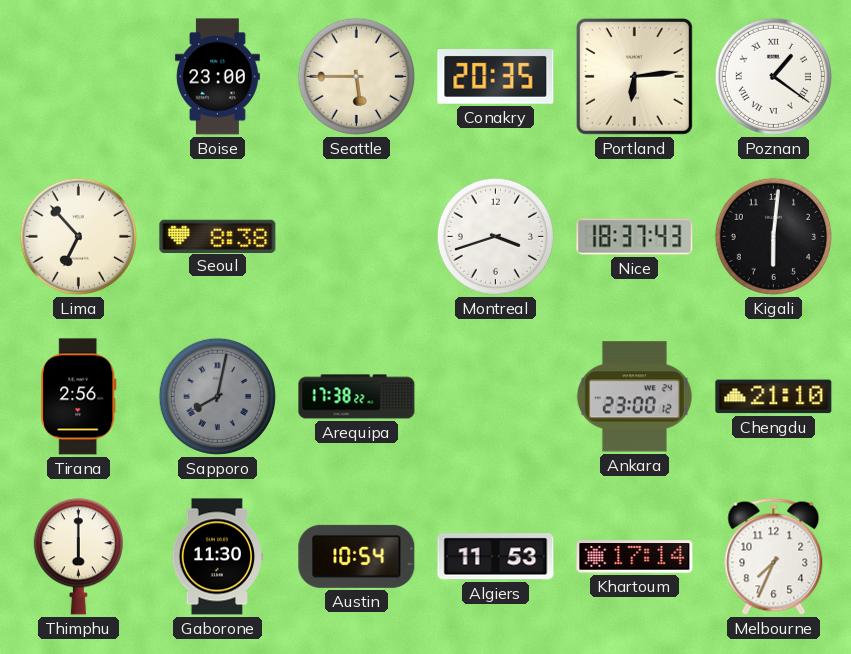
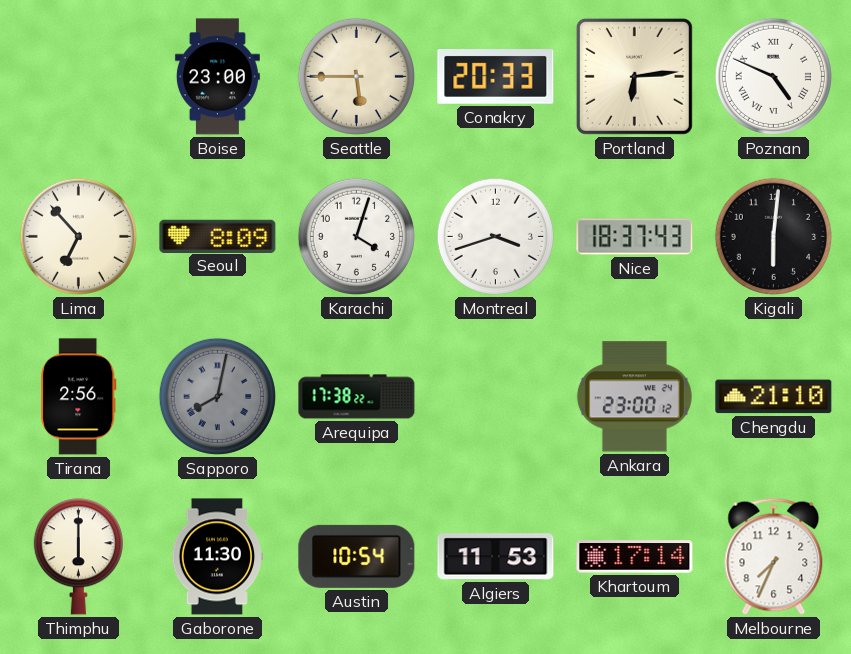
Conakry: 20:35 -> 20:33 (496, 77)
Poznan: 1:21 -> 4:49 (773, 76)
Seoul: 8:38 -> 8:09 (218, 236)
Karachi: none -> 4:03 (356, 236)
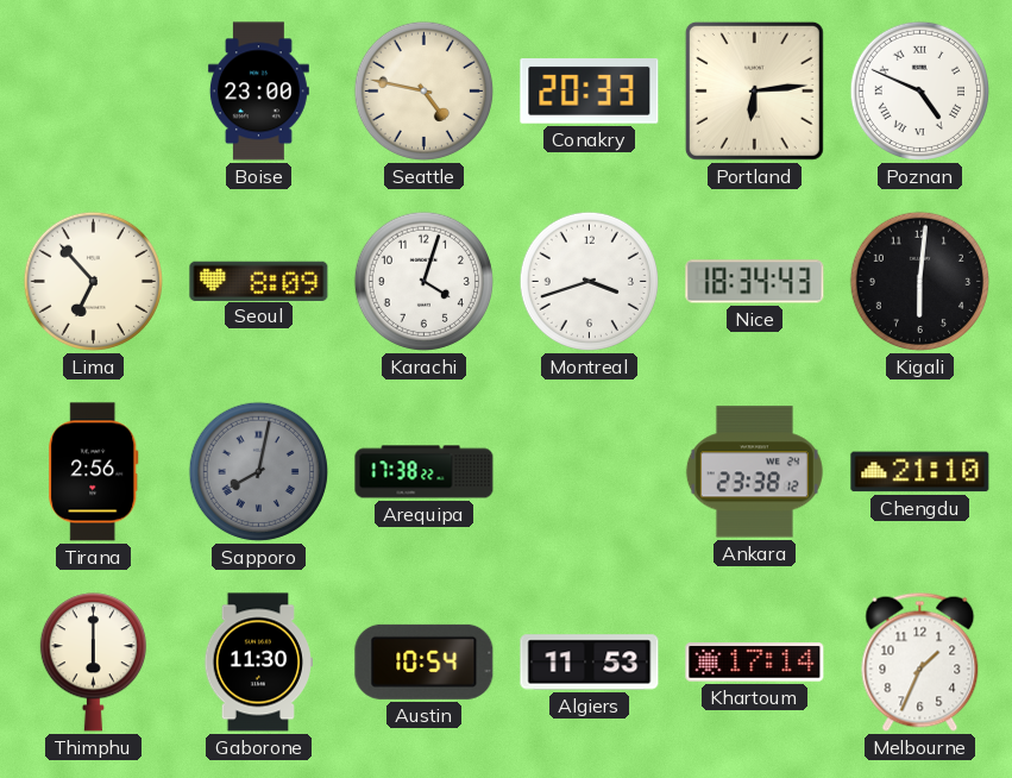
Seattle: 5:45 -> 4:47 (423, 90)
Nice: 18:37 -> 18:34 (755, 282)
Ankara: 23:00 -> 23:38 (754, 472)
Melbourne: 7:34 -> 1:34 (920, 661)
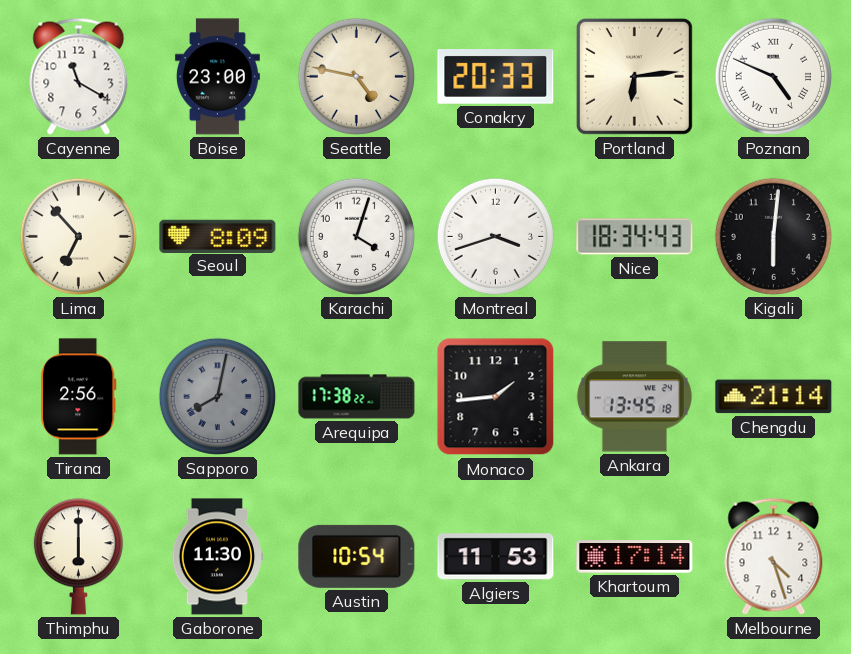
Cayenne: none -> 11:20 (79, 76)
Monaco: none -> 1:44 (496, 397)
Ankara: 23:38 -> 13:45 (634, 397)
Chengdu: 21:10 -> 21:14 (774, 397)
Melbourne: 1:34 -> 4:27 (774, 556)
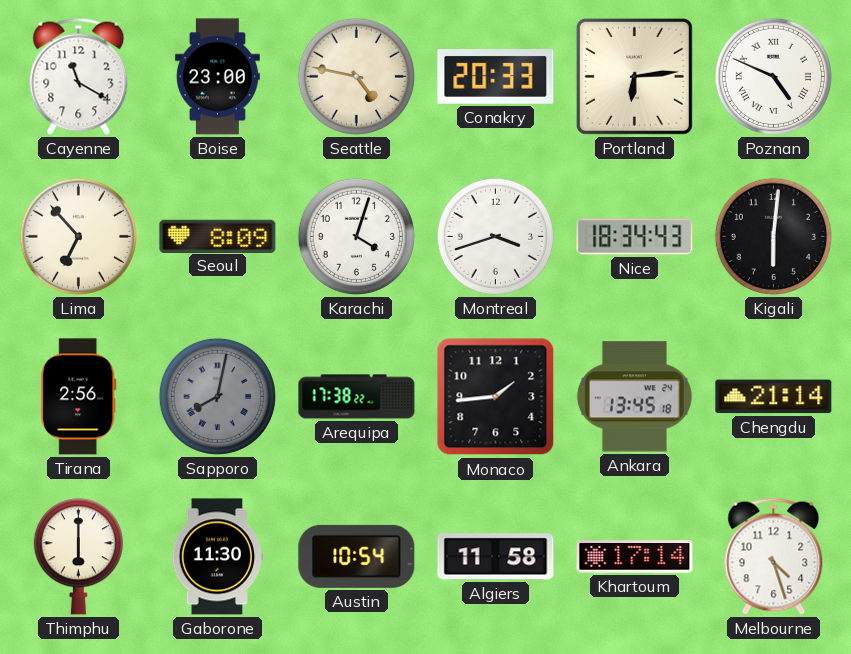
Algiers: 11:53 -> 11:58 (496, 557)
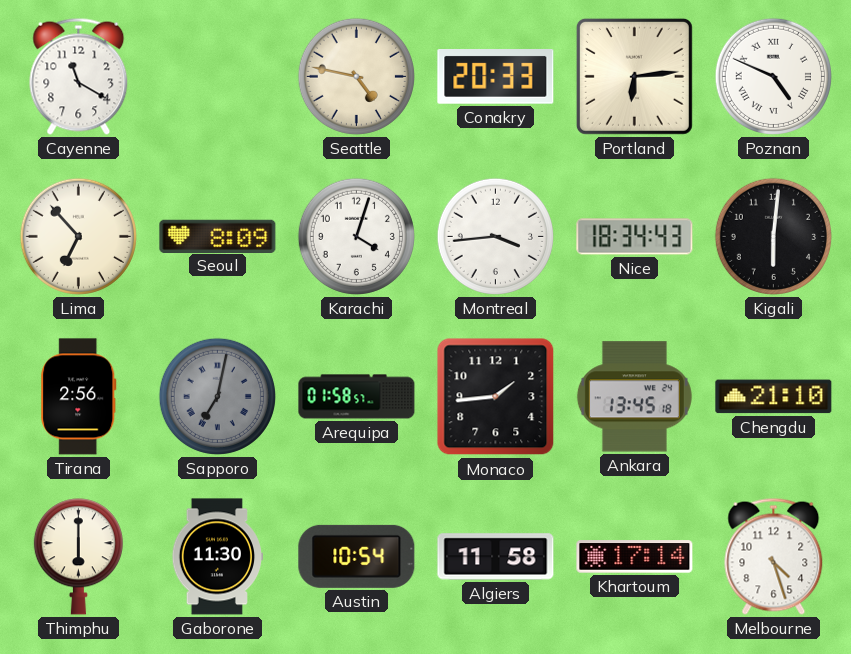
Boise: 23:00 -> none (217, 77)
Montreal: 3:42 -> 3:44 (495, 236)
Sapporo: 8:02 -> 7:02 (217, 396)
Arequipa: 17:38 -> 01:58 (357, 397)
Chengdu: 21:14 -> 21:10 (774, 397)
